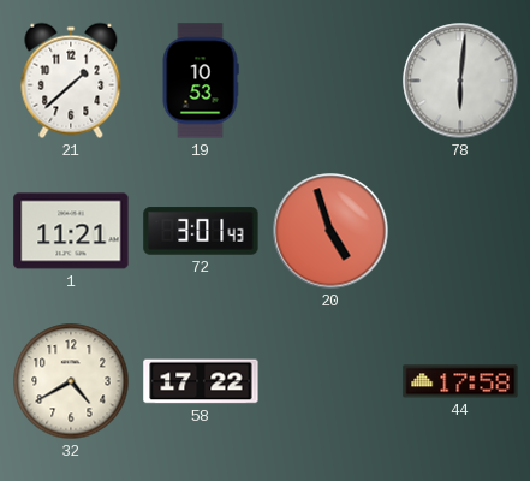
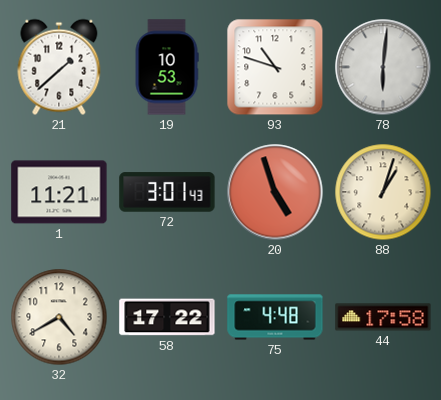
93: none -> 10:48 (275, 67)
88: none -> 1:03 (383, 192)
75: none -> 4:48 (275, 317)
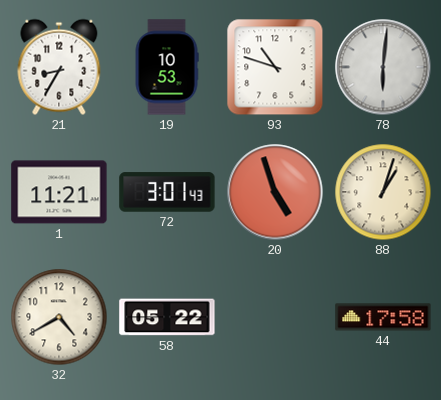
21: 1:38 -> 8:35 (59, 67)
58: 17:22 -> 05:22 (167, 317)
75: 4:48 -> none (275, 317)
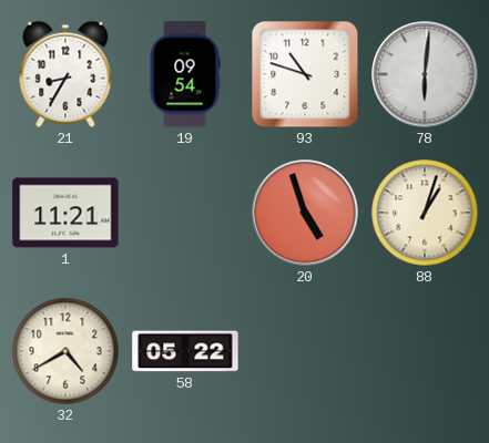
19: 10:53 -> 09:54 (185, 74)
72: 3:01 -> none (167, 192)
44: 17:58 -> none (383, 317)
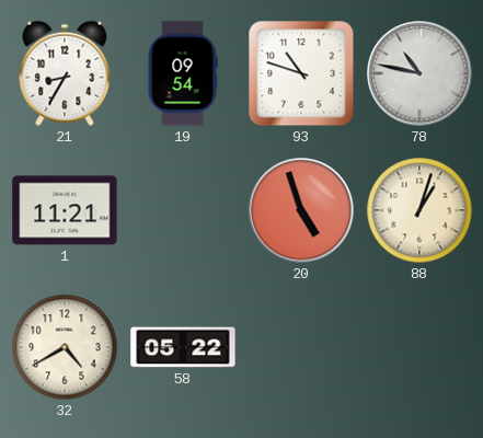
78: 6:01 -> 10:47 (419, 73)
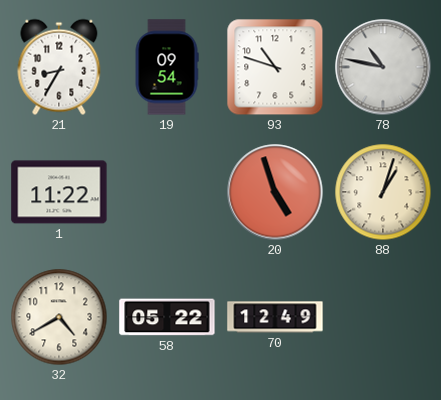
1: 11:21 -> 11:22 (59, 192)
70: none -> 12:49 (275, 317)
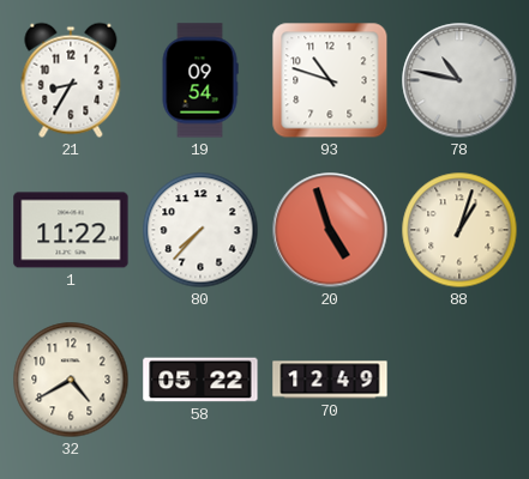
80: none -> 7:37 (200, 230)
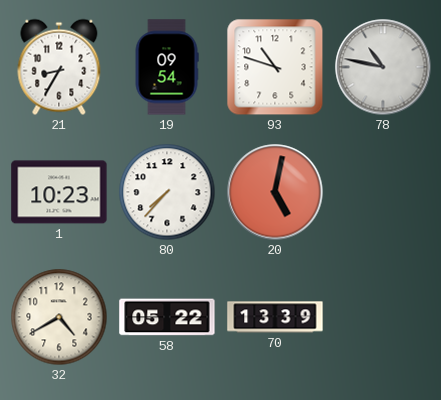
1: 11:22 -> 10:23 (59, 192)
20: 4:57 -> 5:02 (275, 192)
88: 1:03 -> none (459, 230)
70: 12:49 -> 13:39 (275, 317)
